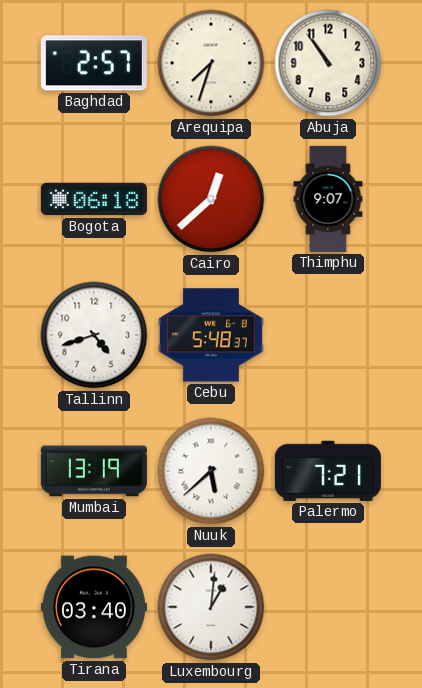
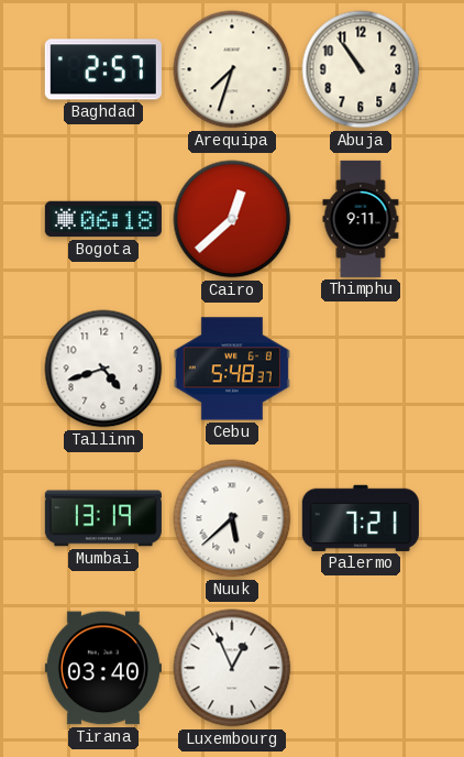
Thimphu: 9:07 -> 9:11 (361, 219)
Luxembourg: 1:01 -> 12:56 (232, 668)
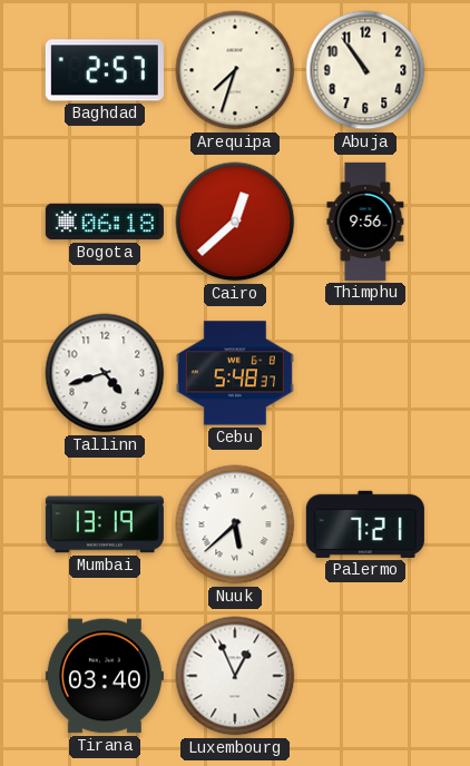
Thimphu: 9:11 -> 9:56 (365, 222)
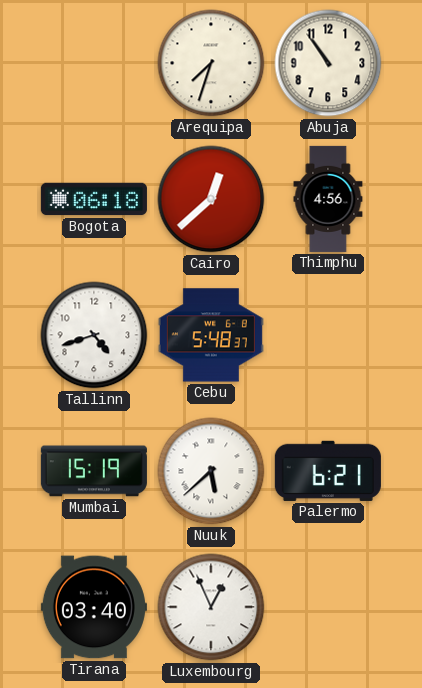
Baghdad: 2:57 -> none (105, 70)
Thimphu: 9:56 -> 4:56 (328, 199)
Mumbai: 13:19 -> 15:19 (94, 471)
Palermo: 7:21 -> 6:21 (328, 471)
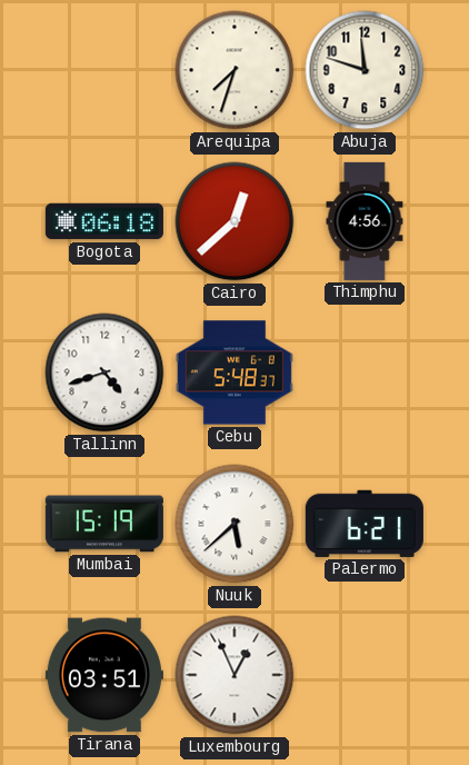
Abuja: 10:54 -> 11:48 (365, 70)
Tirana: 03:40 -> 03:51 (104, 675)
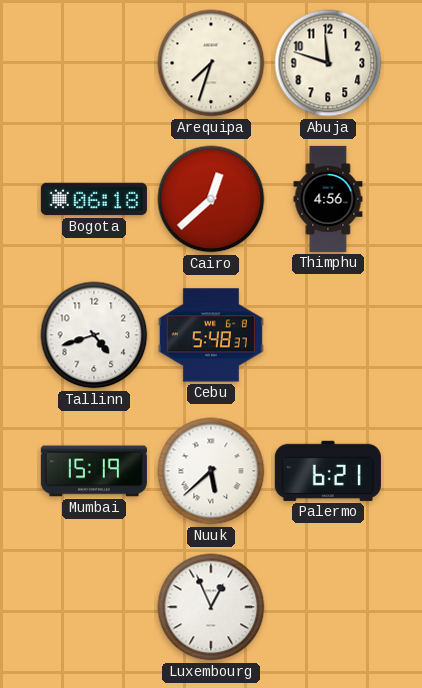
Tirana: 03:51 -> none (104, 675)
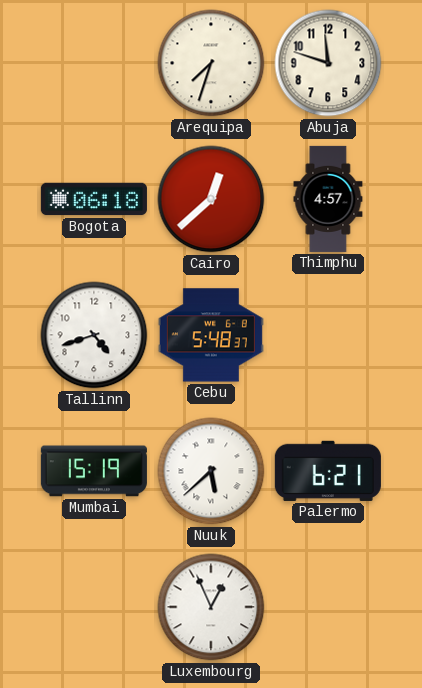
Thimphu: 4:56 -> 4:57 (328, 199)
